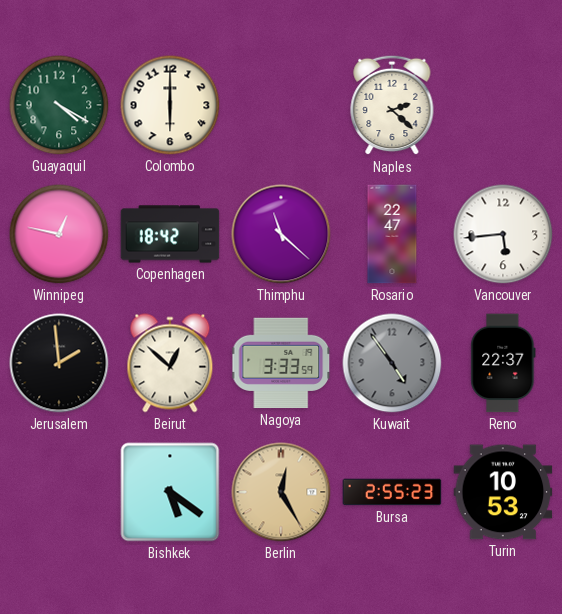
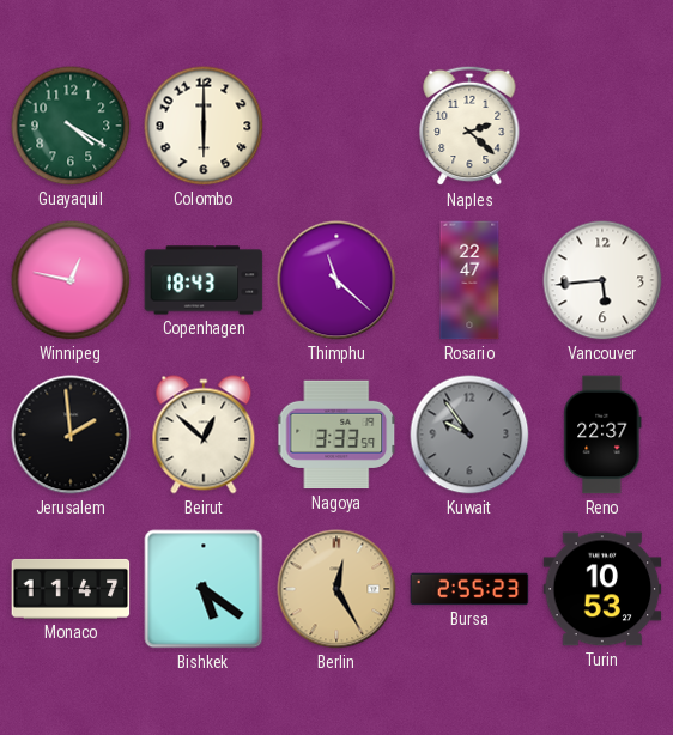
Copenhagen: 18:42 -> 18:43 (204, 280)
Kuwait: 4:54 -> 9:54 (469, 435)
Monaco: none -> 11:47 (71, 589)
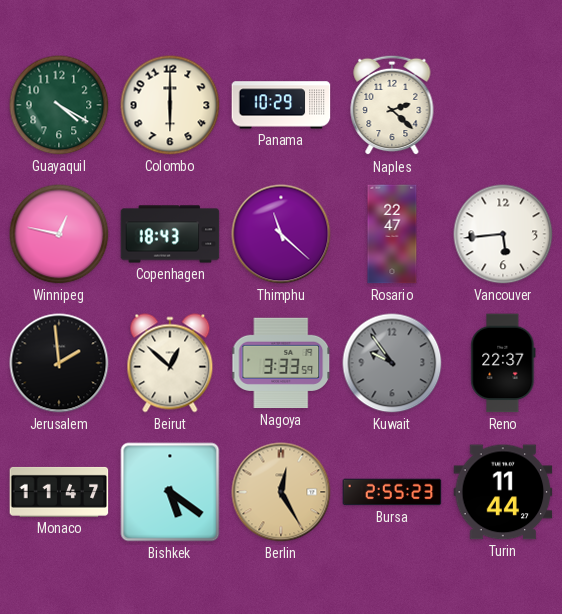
Panama: none -> 10:29 (281, 105)
Turin: 10:53 -> 11:44 (503, 492)
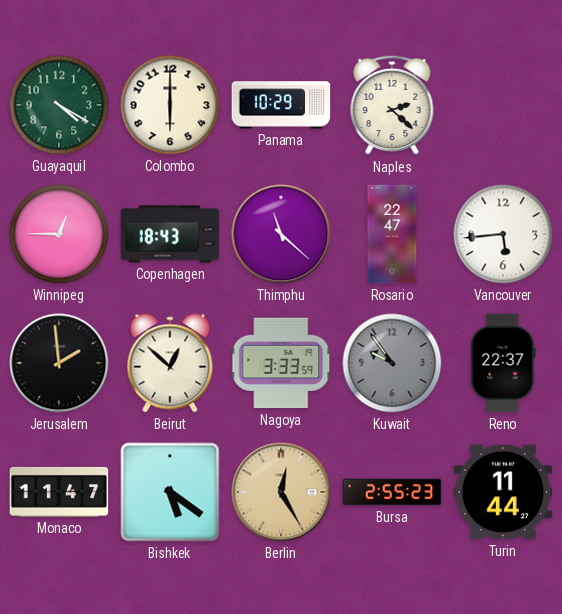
Winnipeg: 12:47 -> 12:45 (59, 234)
